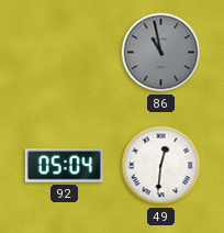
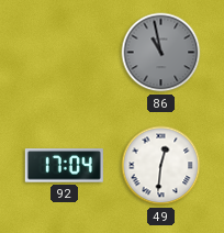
92: 05:04 -> 17:04 (64, 166)
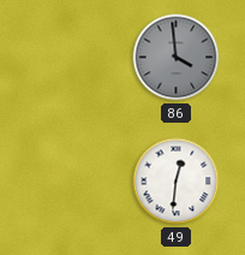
86: 10:58 -> 3:59 (177, 58)
92: 17:04 -> none (64, 166)
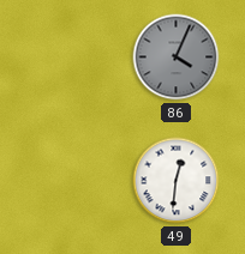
86: 3:59 -> 4:04 (177, 58)
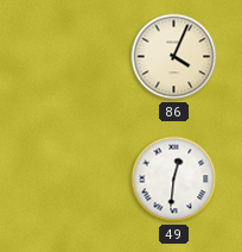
86 dial: grey -> cream (174, 57)
